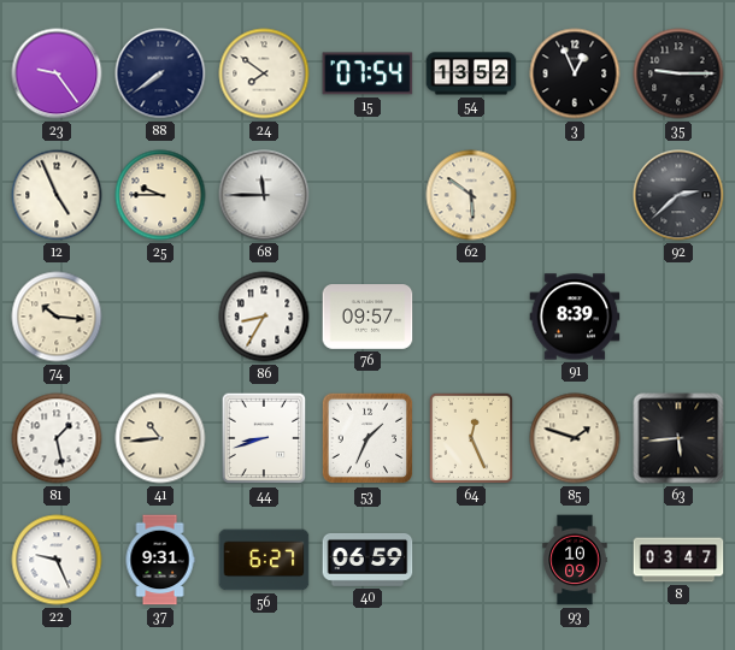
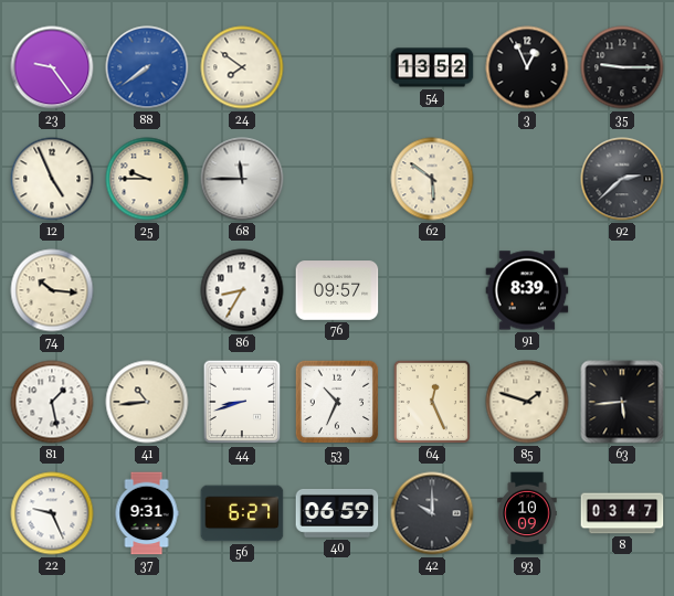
88 dial: navy -> blue (147, 67)
15: 07:54 -> none (367, 73)
53: 1:34 -> 10:34 (337, 402)
42: none -> 10:00 (432, 513)
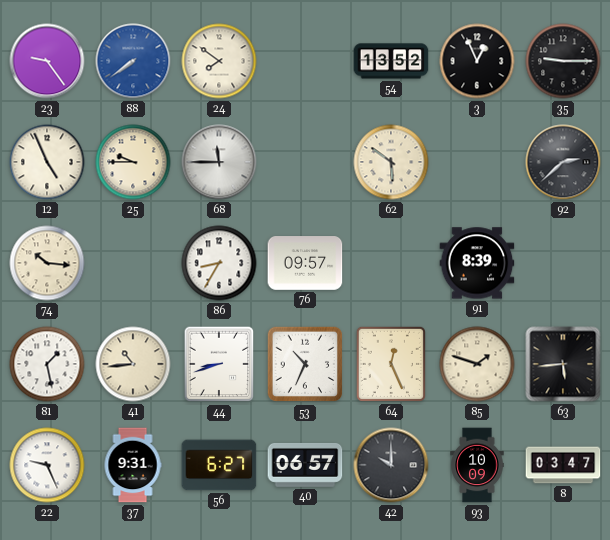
40: 06:59 -> 06:57 (305, 465)
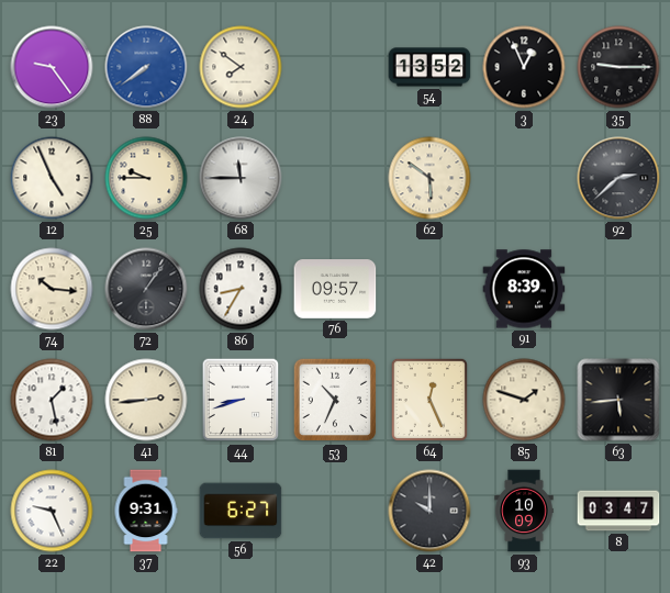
72: none -> 1:06 (146, 289)
41: 10:44 -> 2:44 (146, 400)
40: 06:57 -> none (305, 465)
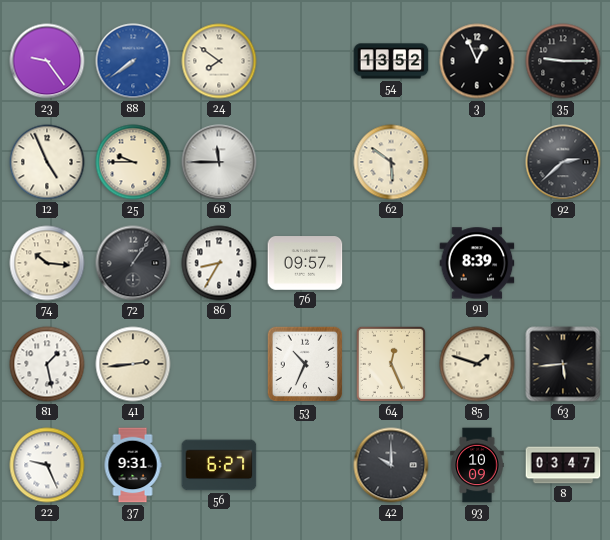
44: 8:42 -> none (241, 400)
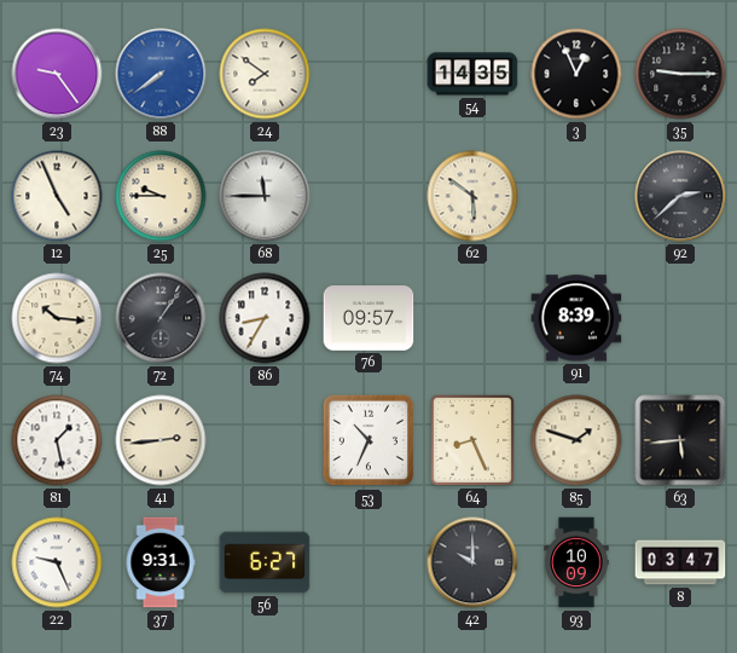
54: 13:52 -> 14:35 (472, 74)
64: 12:26 -> 8:26 (472, 440)
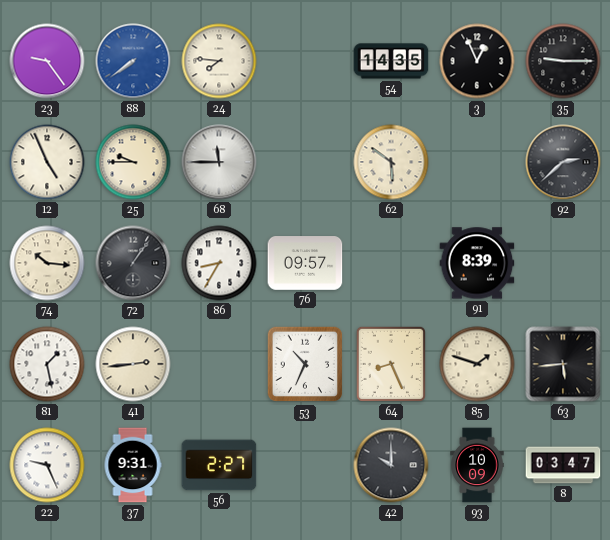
24: 7:51 -> 7:46 (219, 61)
56: 6:27 -> 2:27 (219, 465)
